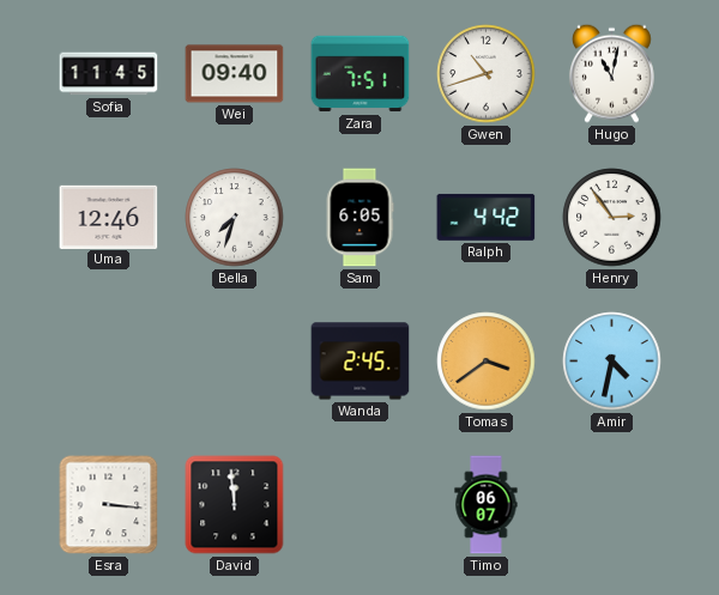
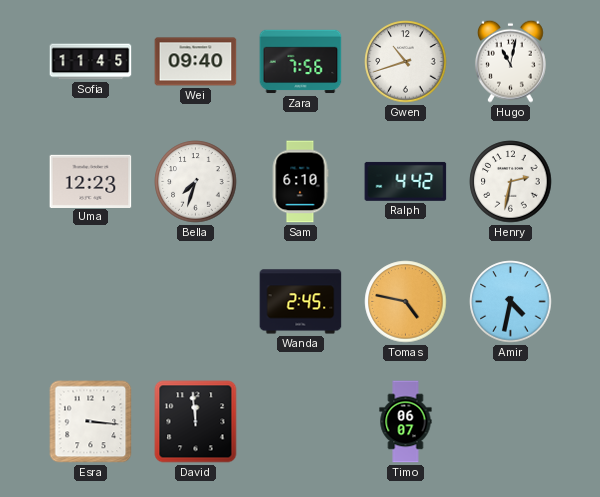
Zara: 7:51 -> 7:56 (301, 62)
Uma: 12:46 -> 12:23 (91, 181)
Sam: 6:05 -> 6:10 (300, 182)
Henry: 2:54 -> 2:32 (511, 182)
Tomas: 3:39 -> 4:47 (406, 302)
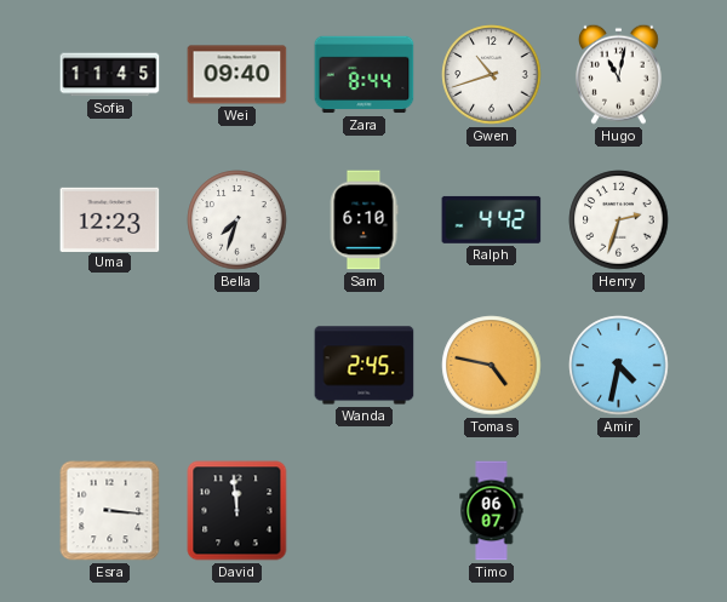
Zara: 7:56 -> 8:44 (365, 75)
Henry: 2:32 -> 2:33 (619, 220)
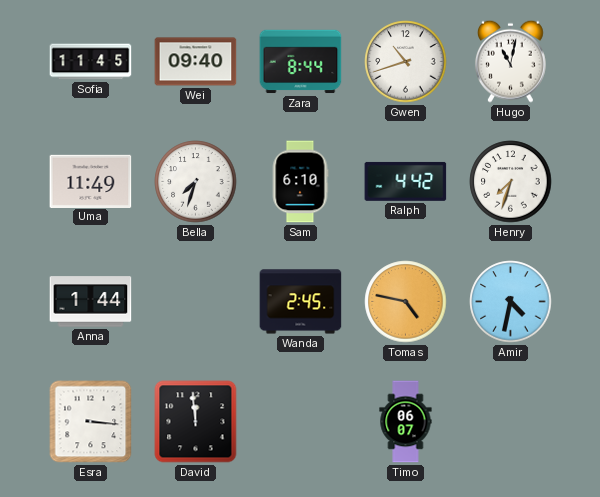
Uma: 12:23 -> 11:49 (91, 181)
Henry: 2:33 -> 7:33 (511, 182)
Anna: none -> 1:44 (91, 302)
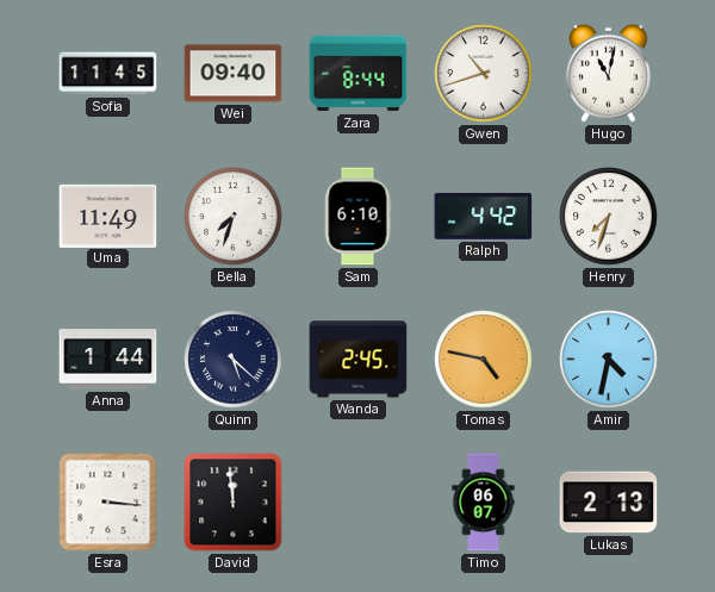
Quinn: none -> 5:22 (234, 360)
Lukas: none -> 2:13 (609, 503)
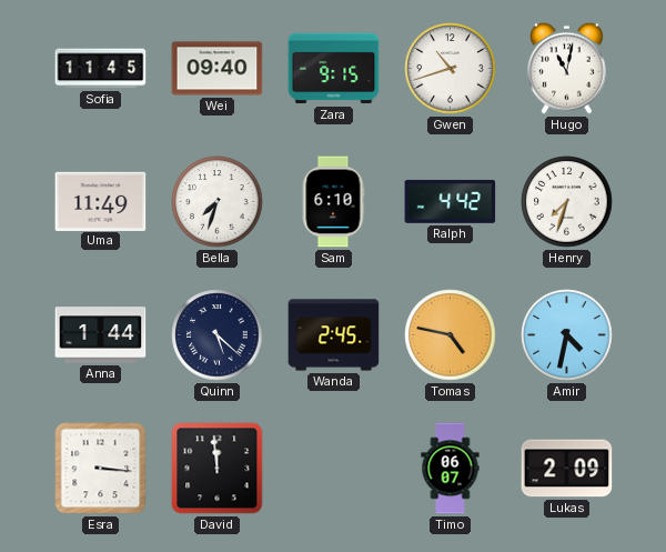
Zara: 8:44 -> 9:15 (334, 69)
Lukas: 2:13 -> 2:09 (567, 469)
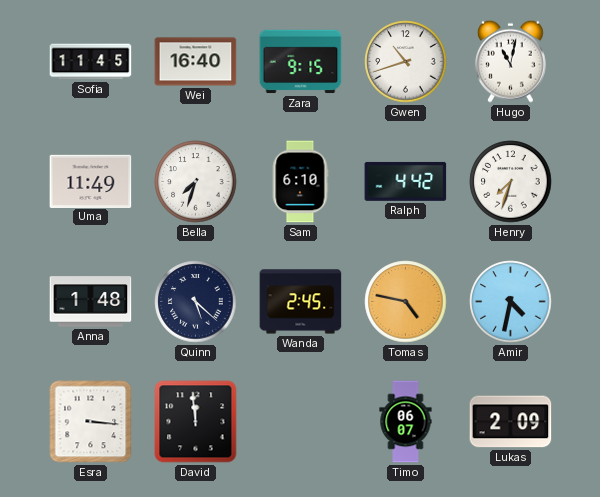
Wei: 09:40 -> 16:40 (196, 62)
Anna: 1:44 -> 1:48 (91, 302)
